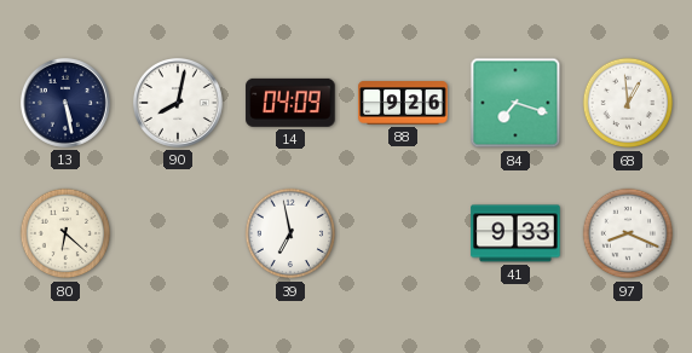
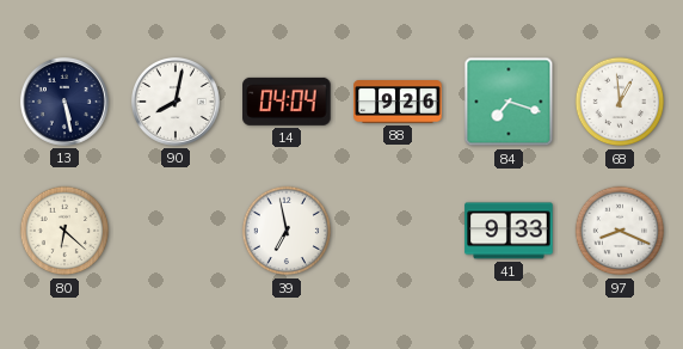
14: 04:09 -> 04:04 (287, 102)
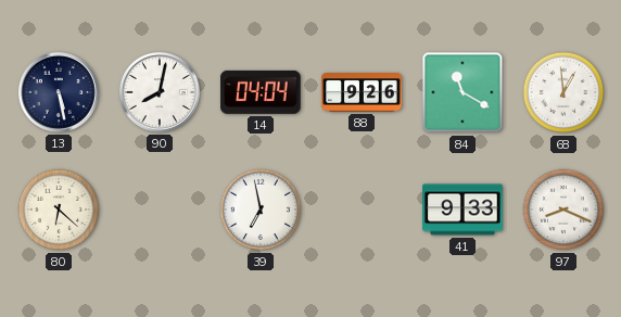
84: 7:18 -> 11:20 (462, 92)
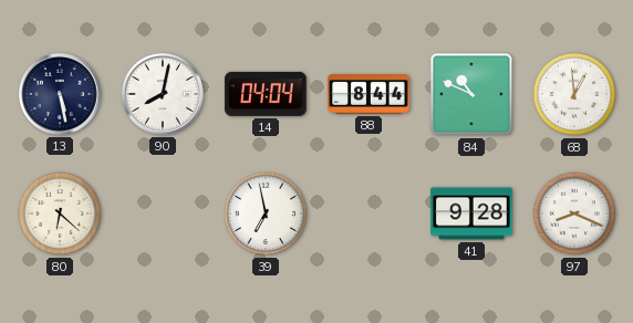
88: 9:26 -> 8:44 (369, 94)
84: 11:20 -> 10:49 (471, 94)
41: 9:33 -> 9:28 (471, 213)
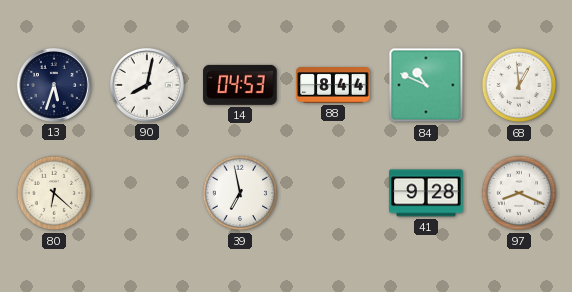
13: 5:28 -> 5:33 (54, 85)
14: 04:04 -> 04:53 (240, 85)
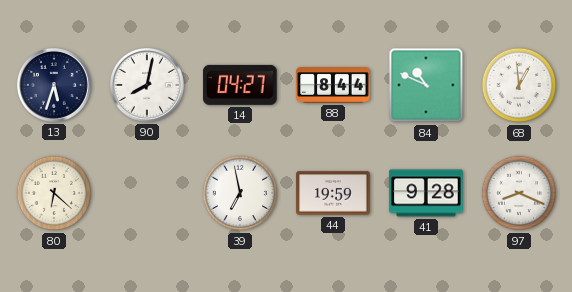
14: 04:53 -> 04:27 (240, 85)
44: none -> 19:59 (333, 193)
